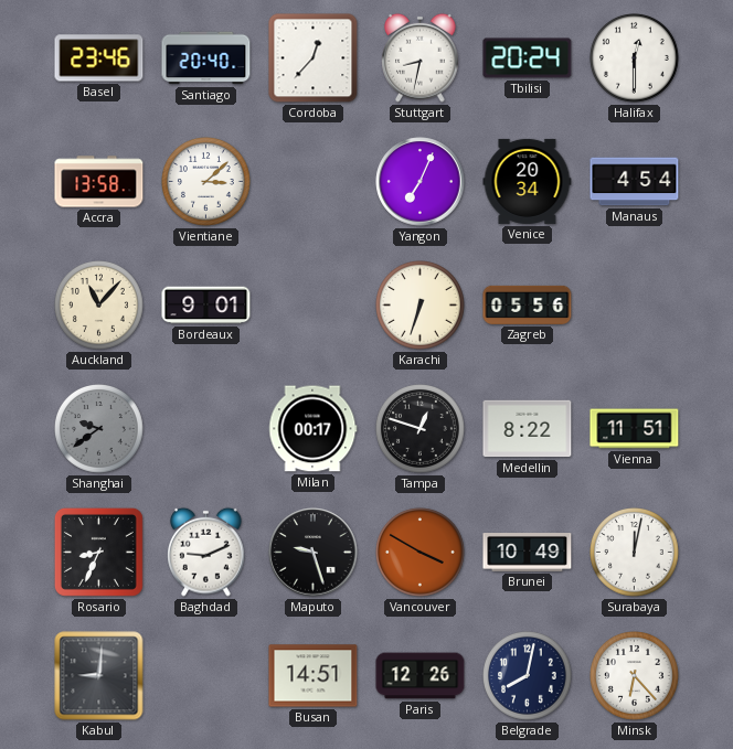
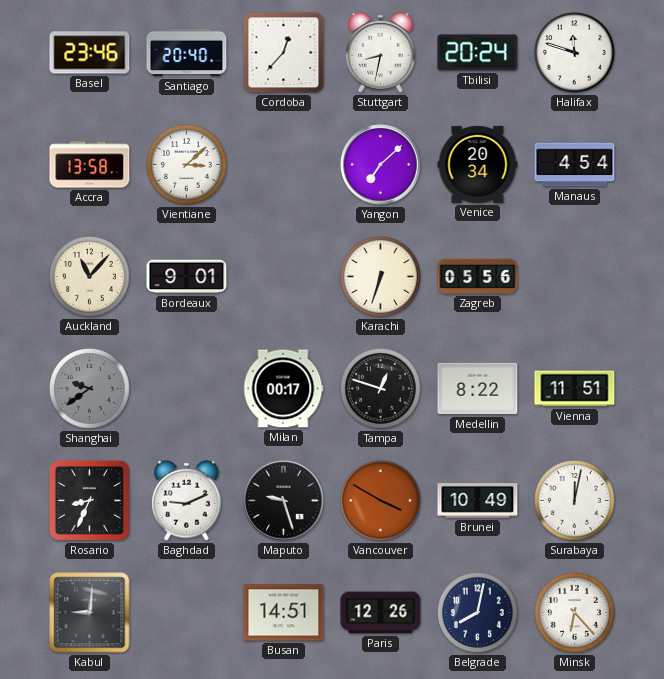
Halifax: 12:30 -> 11:48 (575, 53)
Yangon: 7:04 -> 7:08 (381, 165)
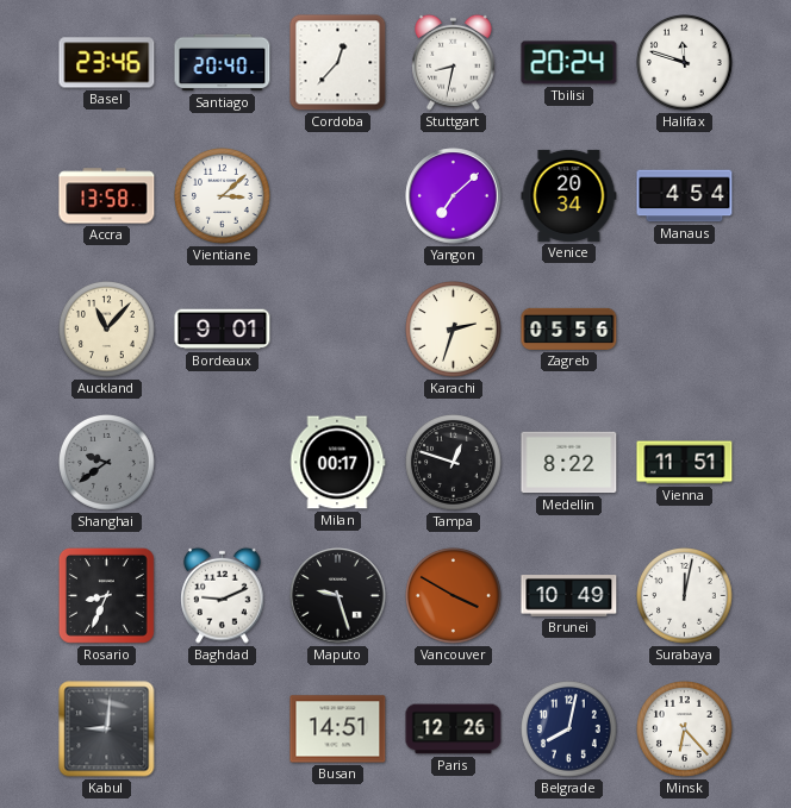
Karachi: 6:33 -> 2:33 (454, 330)
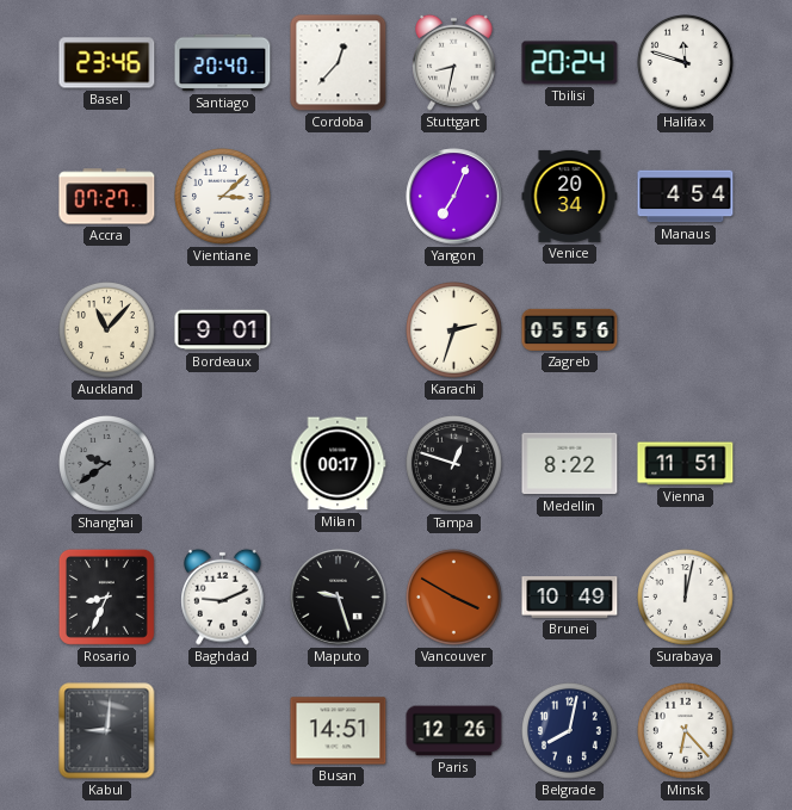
Accra: 13:58 -> 07:27 (107, 197)
Yangon: 7:08 -> 7:04 (454, 197)
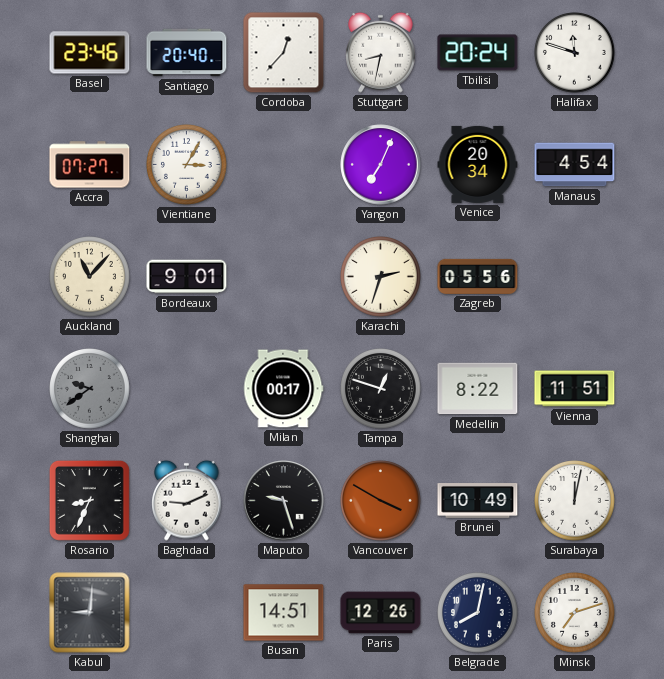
Vientiane: 3:08 -> 3:05 (187, 165)
Minsk: 6:23 -> 7:12 (575, 613)
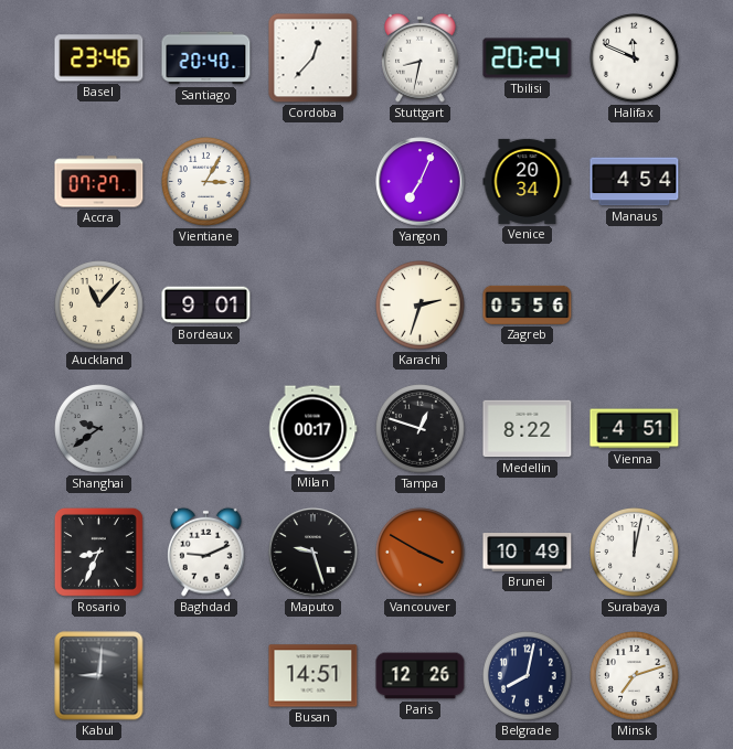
Halifax: 11:48 -> 11:49 (635, 58)
Vienna: 11:51 -> 4:51 (635, 429)
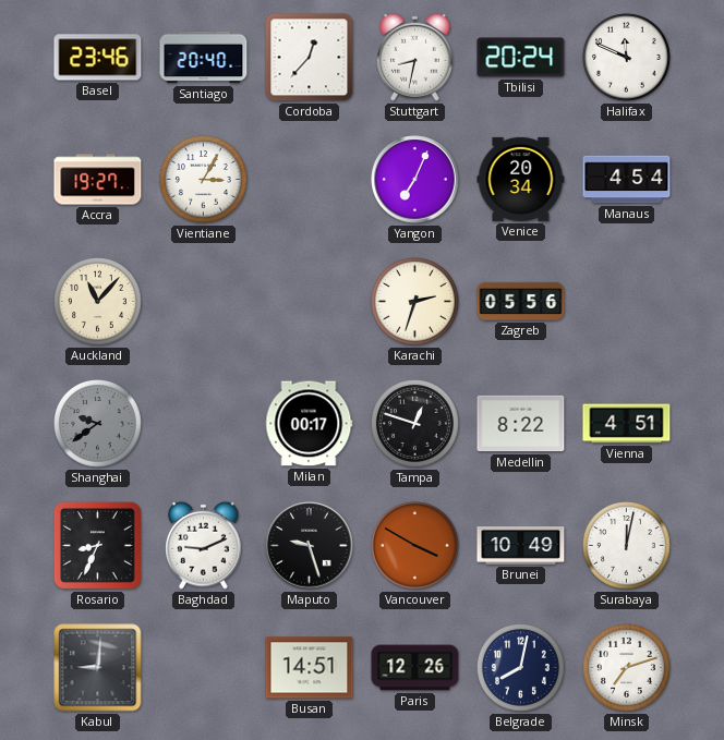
Accra: 07:27 -> 19:27 (98, 180)
Bordeaux: 9:01 -> none (206, 306)
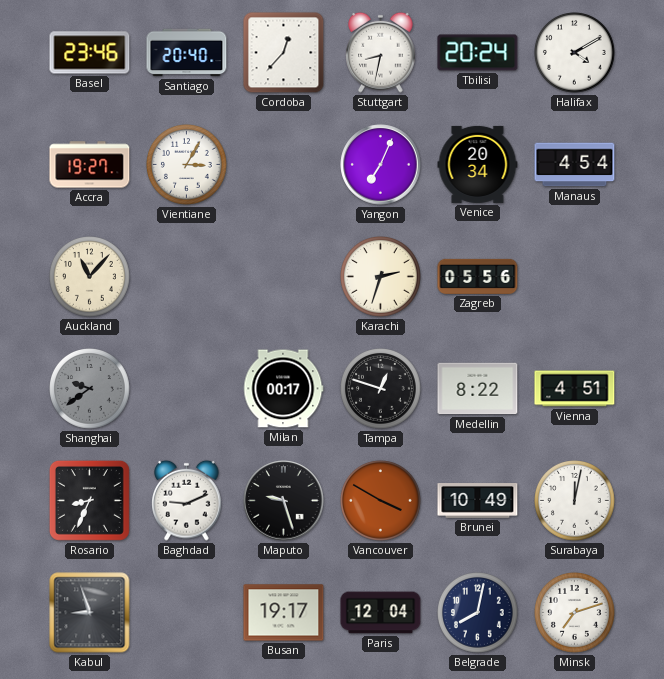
Halifax: 11:49 -> 4:10 (575, 53)
Kabul: 9:01 -> 8:57 (90, 613)
Busan: 14:51 -> 19:17 (284, 613)
Paris: 12:26 -> 12:04 (381, 613)
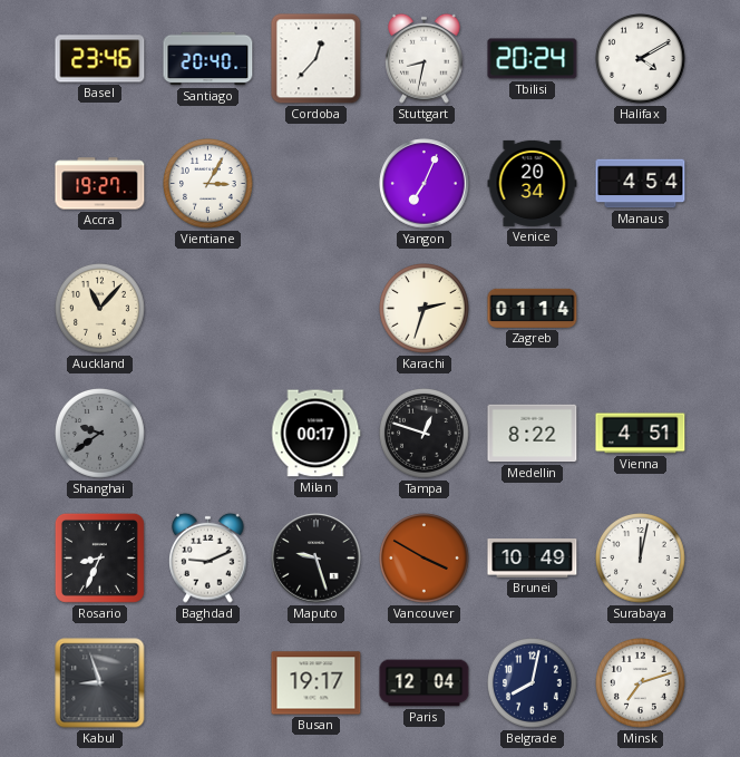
Zagreb: 05:56 -> 01:14 (533, 308)
